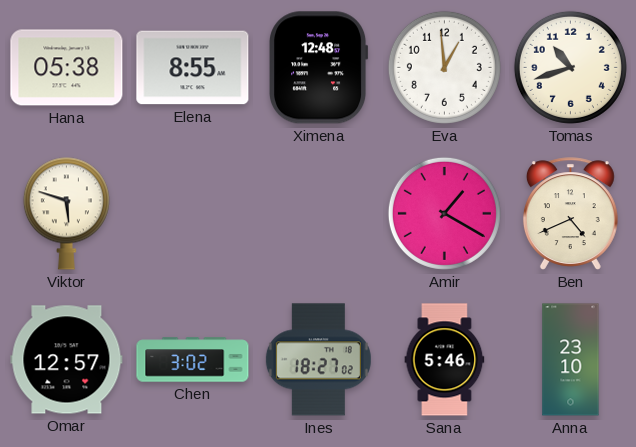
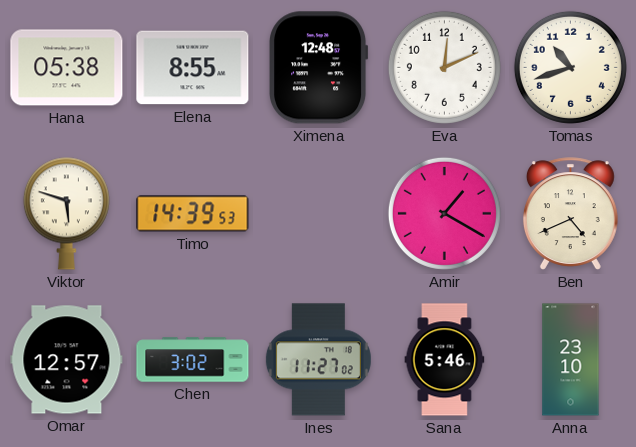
Eva: 12:59 -> 12:11 (444, 67)
Timo: none -> 14:39 (193, 214)
Ines: 18:27 -> 11:27 (318, 360)
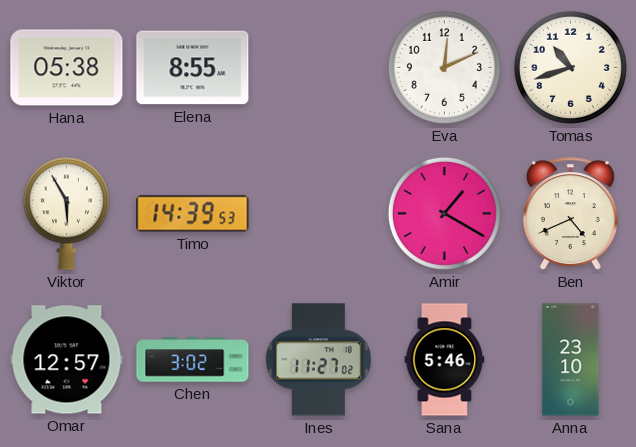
Ximena: 12:48 -> none (319, 68)
Viktor: 5:48 -> 5:55 (66, 213)
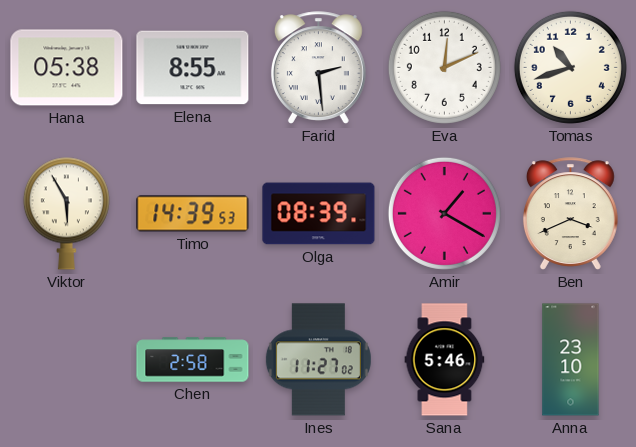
Farid: none -> 2:29 (318, 68)
Olga: none -> 08:39 (319, 214)
Ben: 4:41 -> 3:41 (570, 214)
Omar: 12:57 -> none (67, 360)
Chen: 3:02 -> 2:58 (193, 360)
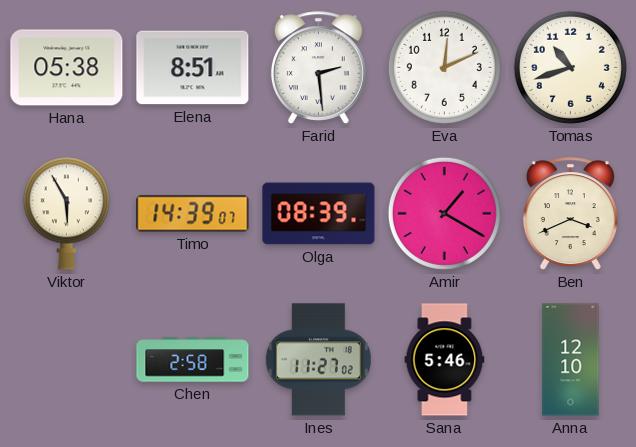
Elena: 8:55 -> 8:51 (193, 68)
Timo: 14:39:53 -> 14:39:07 (193, 214)
Anna: 23:10 -> 12:10 (571, 360)
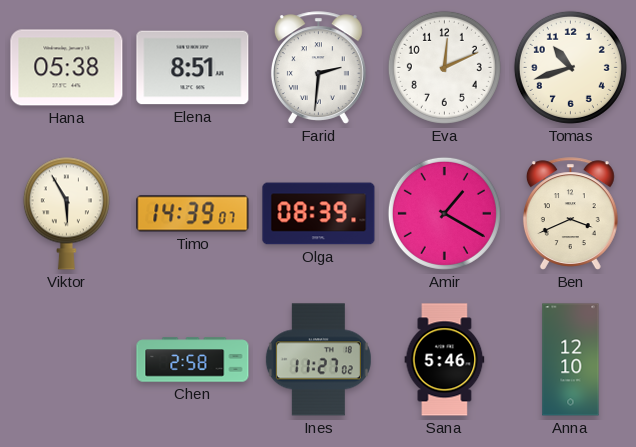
Farid: 2:29 -> 2:31 (318, 68)
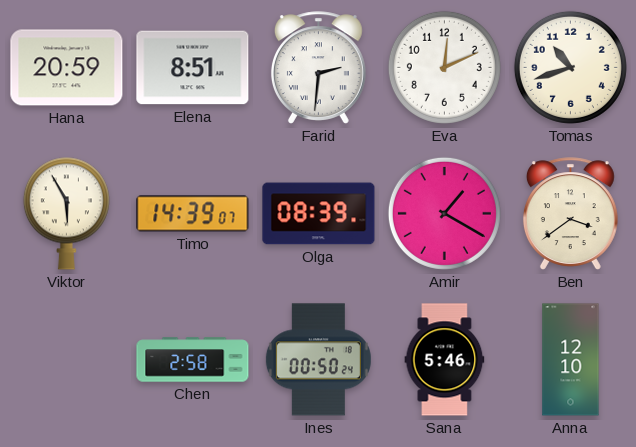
Hana: 05:38 -> 20:59 (67, 68)
Ben: 3:41 -> 3:39 (570, 214)
Ines: 11:27 -> 00:50 (318, 360)
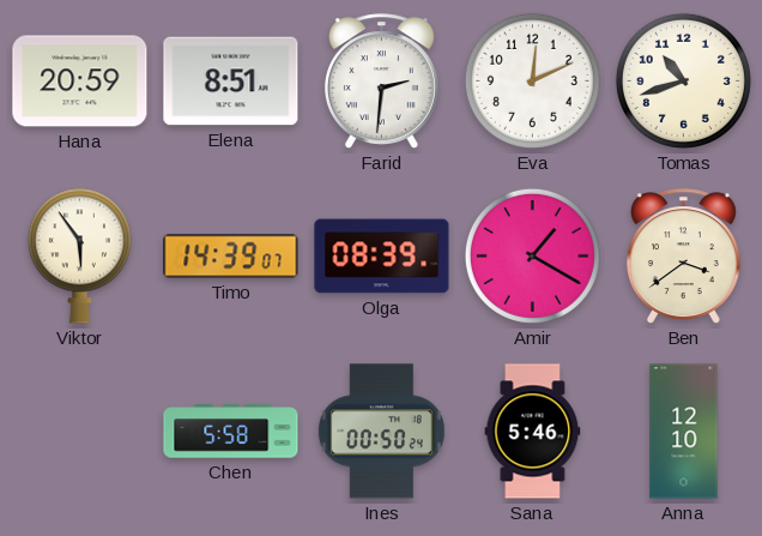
Viktor: 5:55 -> 5:54 (79, 255)
Chen: 2:58 -> 5:58 (231, 432)
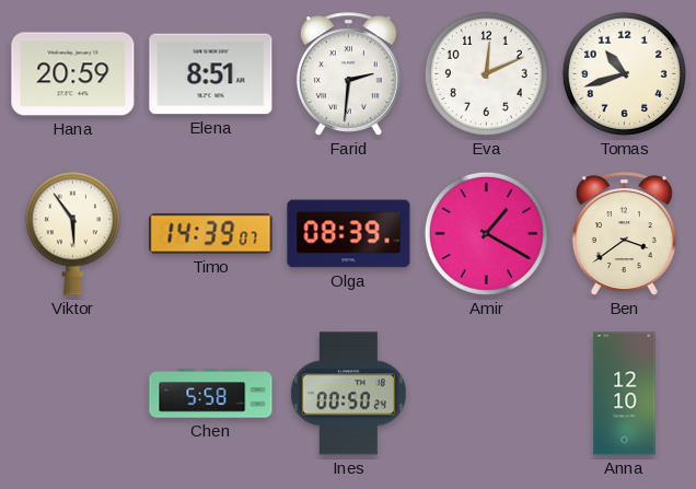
Sana: 5:46 -> none (533, 432)
